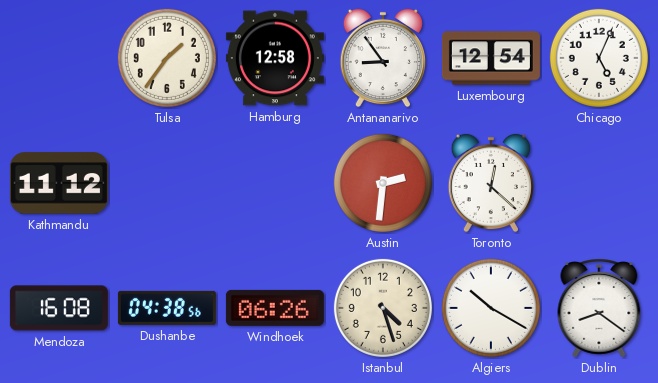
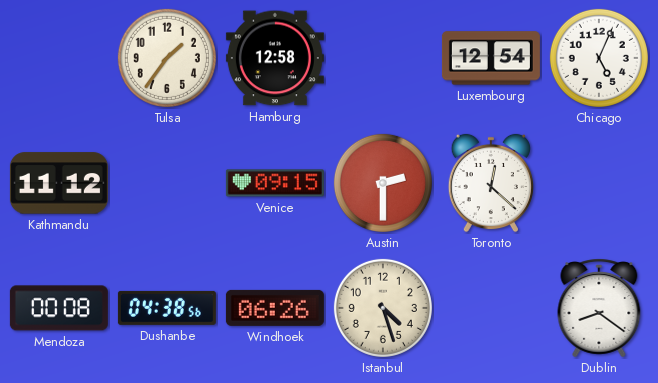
Antananarivo: 8:54 -> none (383, 58)
Venice: none -> 09:15 (275, 183)
Austin: 2:31 -> 2:30 (383, 183)
Mendoza: 16:08 -> 00:08 (59, 308)
Algiers: 10:20 -> none (491, 308)
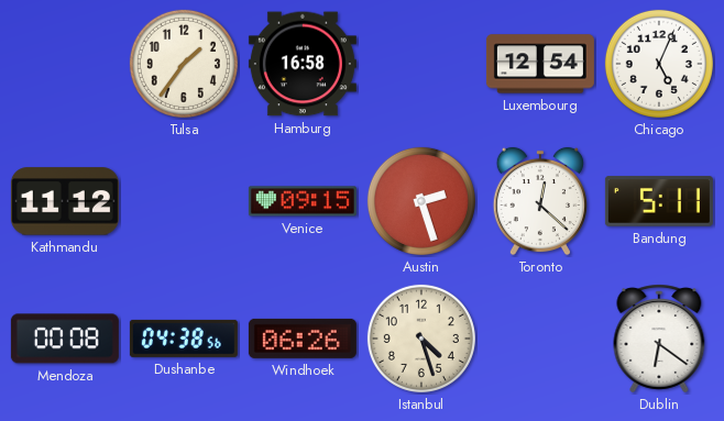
Hamburg: 12:58 -> 16:58 (303, 64)
Austin: 2:30 -> 2:27 (421, 201)
Bandung: none -> 5:11 (659, 201)
Dublin: 8:21 -> 6:21 (659, 339)
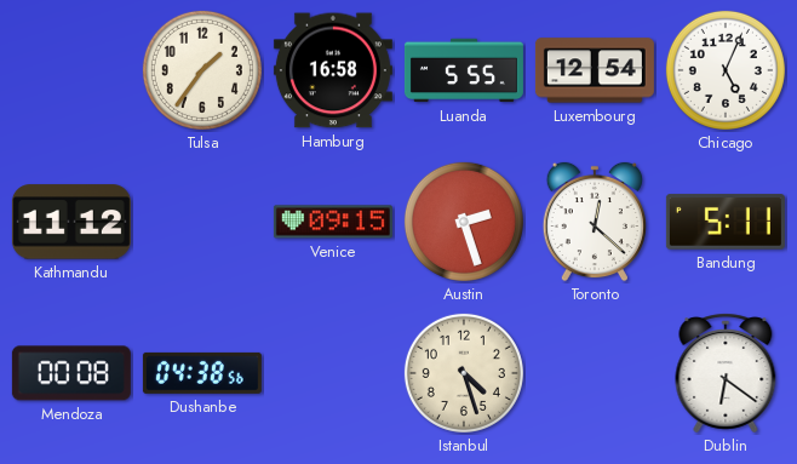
Luanda: none -> 5:55 (464, 70)
Windhoek: 06:26 -> none (303, 339)
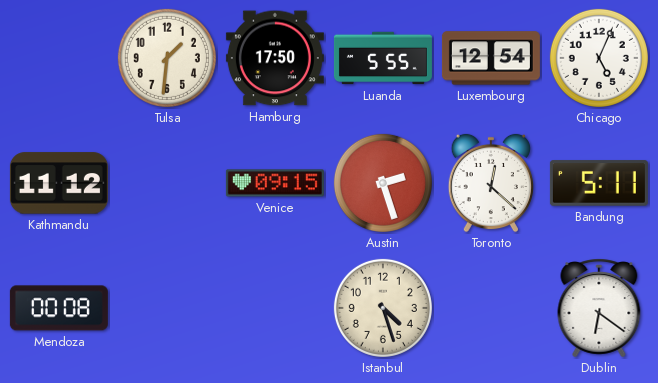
Tulsa: 1:36 -> 1:31 (167, 58)
Hamburg: 16:58 -> 17:50 (275, 58)
Dushanbe: 04:38 -> none (202, 373)
